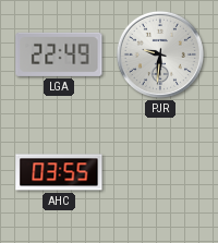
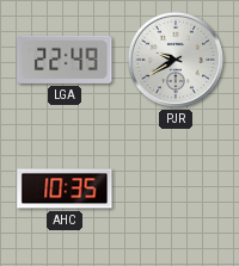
PJR: 9:31 -> 9:40 (176, 60)
AHC: 03:55 -> 10:35 (65, 188)
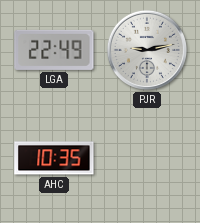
PJR: 9:40 -> 9:13 (147, 50)
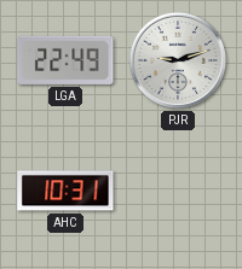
PJR: 9:13 -> 9:12 (178, 60)
AHC: 10:35 -> 10:31 (65, 191)
